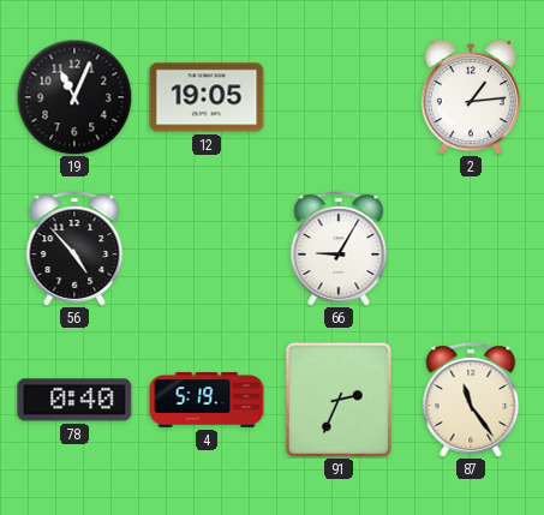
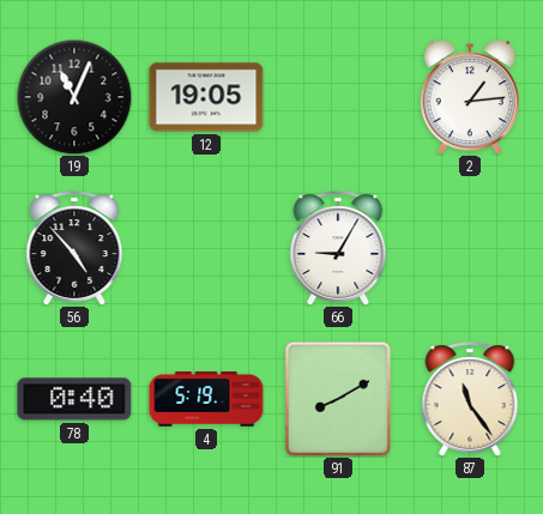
91: 2:34 -> 8:10 (338, 399)
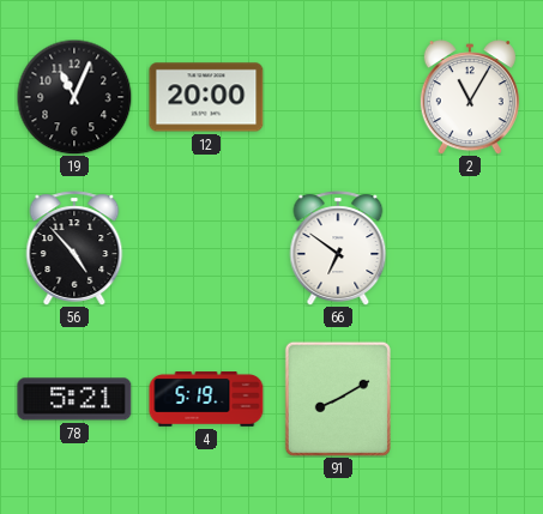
12: 19:05 -> 20:00 (206, 97)
2: 1:14 -> 11:05 (470, 97)
66: 9:05 -> 6:51 (338, 248)
78: 0:40 -> 5:21 (74, 399)
87: 11:24 -> none (470, 399)
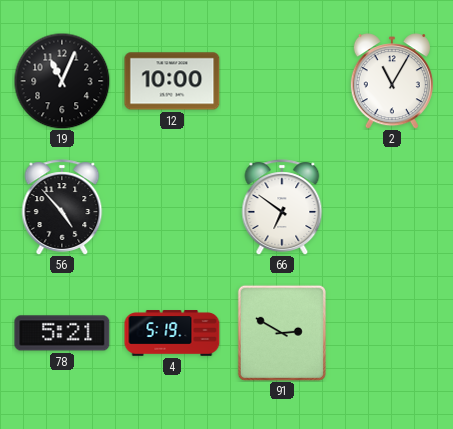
12: 20:00 -> 10:00 (172, 81)
91: 8:10 -> 2:50 (282, 333)
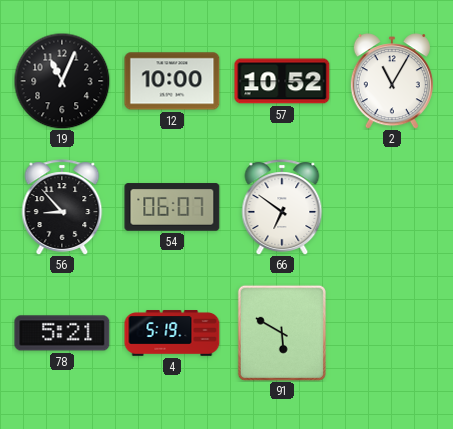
57: none -> 10:52 (282, 81)
56: 4:53 -> 8:53 (62, 207)
54: none -> 06:07 (172, 207)
91: 2:50 -> 5:50 (282, 333)
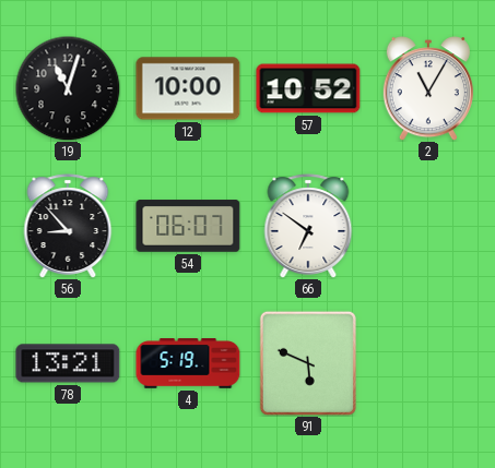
19: 11:04 -> 11:03 (68, 88)
78: 5:21 -> 13:21 (68, 363)
91: 5:50 -> 5:49 (308, 363)
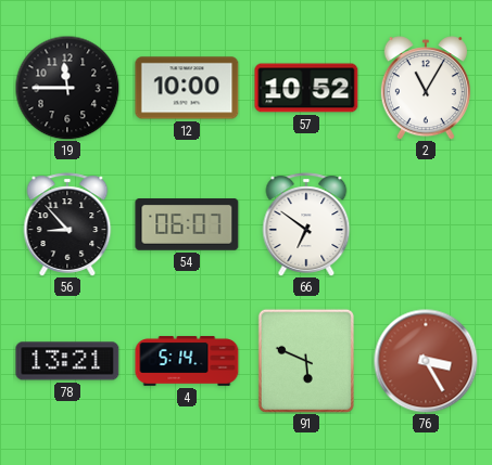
19: 11:03 -> 11:45 (67, 88)
4: 5:19 -> 5:14 (187, 361)
76: none -> 3:25 (426, 361)
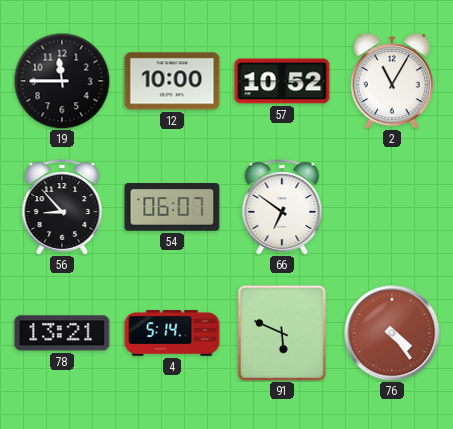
76: 3:25 -> 4:24 (392, 333)
